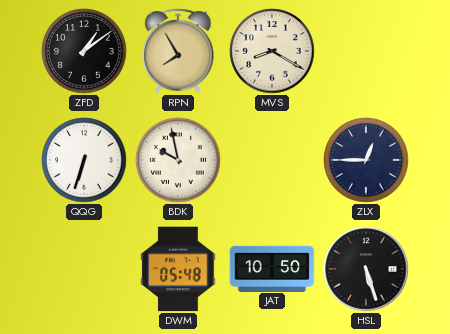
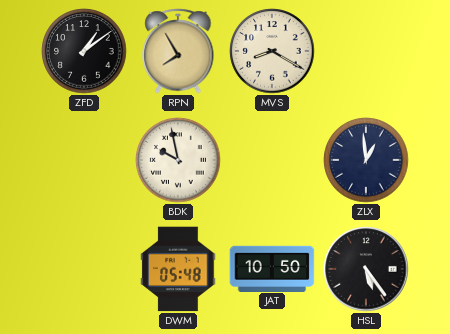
QQG: 6:33 -> none (84, 160)
ZLX: 12:45 -> 12:59 (366, 160)
HSL: 5:27 -> 5:24 (366, 269)
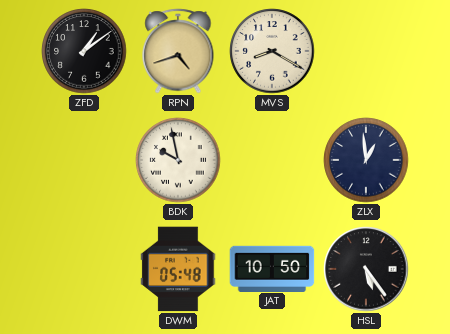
RPN: 7:55 -> 4:42 (178, 51)
